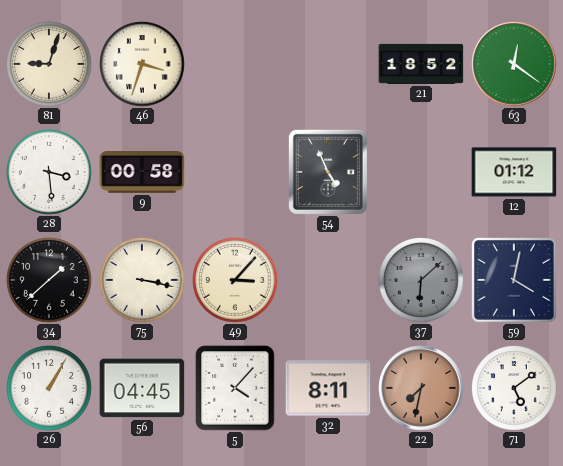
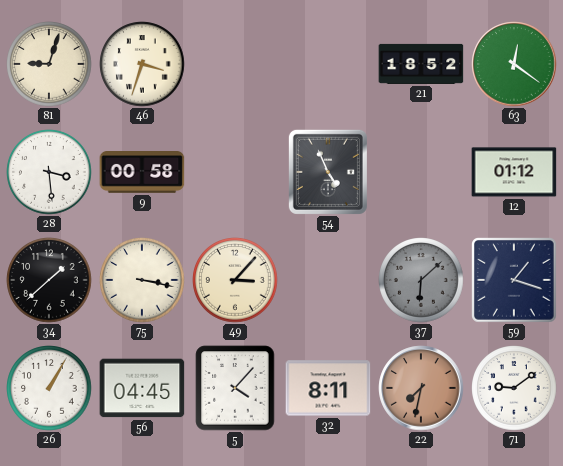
59: 4:02 -> 1:18 (515, 281)
71: 5:09 -> 9:09 (514, 388)
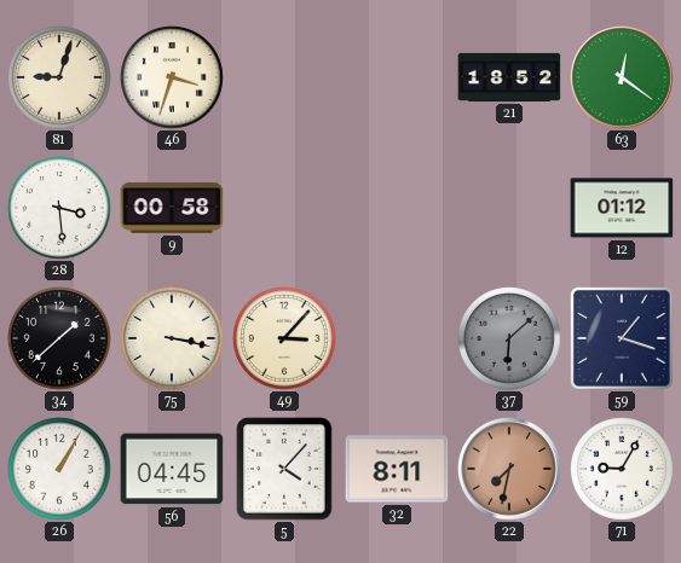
54: 4:56 -> none (328, 172)
71: 9:09 -> 9:05 (622, 469)
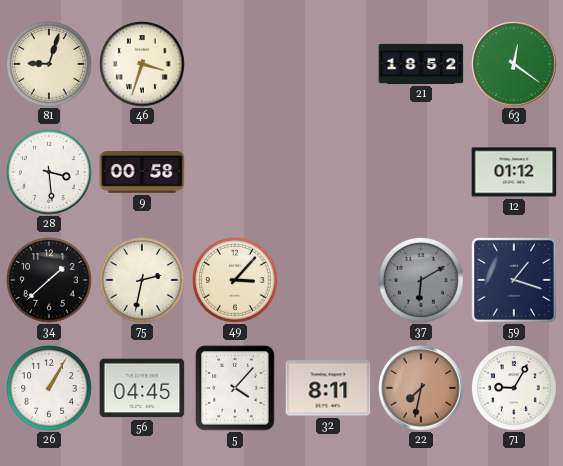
75: 3:17 -> 2:32 (142, 280)
37: 6:08 -> 6:10 (421, 280)
